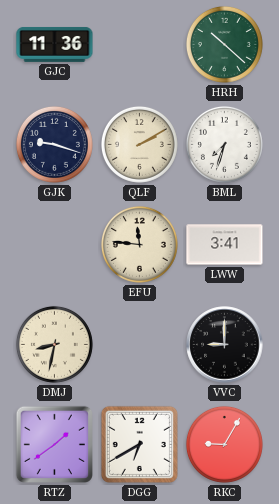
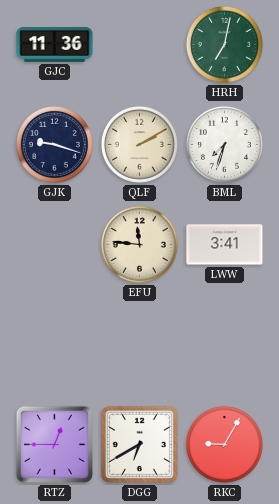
HRH: 10:22 -> 7:02 (224, 44)
DMJ: 8:32 -> none (54, 344)
VVC: 9:00 -> none (225, 345)
RTZ: 1:39 -> 12:45 (54, 444)
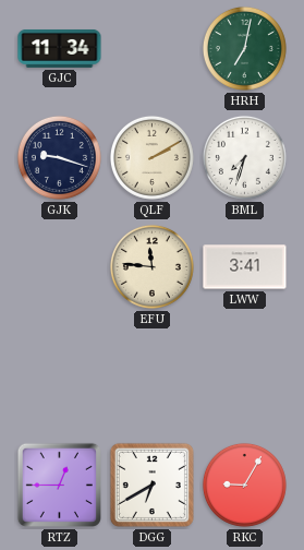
GJC: 11:36 -> 11:34 (60, 48)
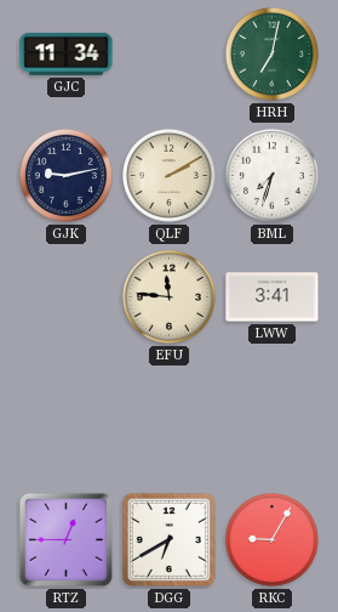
GJK: 9:18 -> 9:13 (65, 175)
